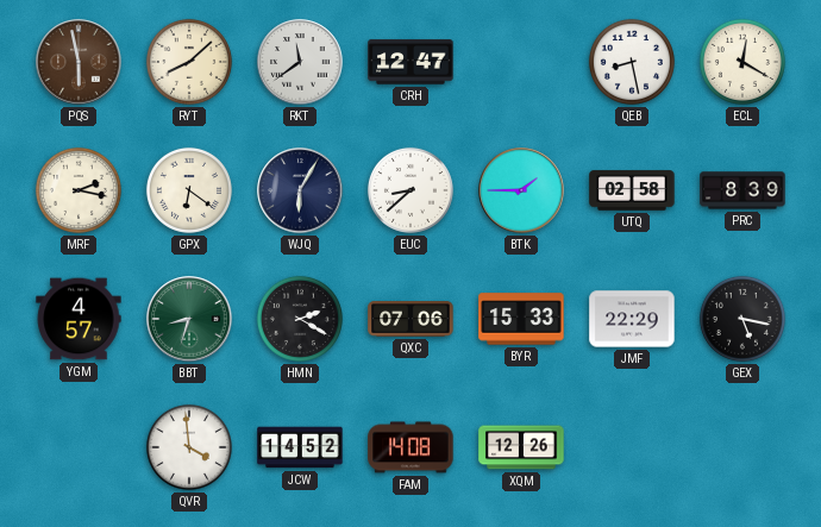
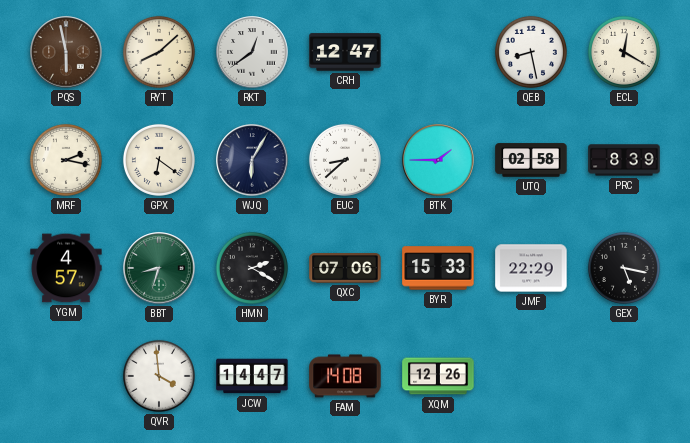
RKT: 11:39 -> 12:39 (252, 52)
JCW: 14:52 -> 14:47 (252, 376)
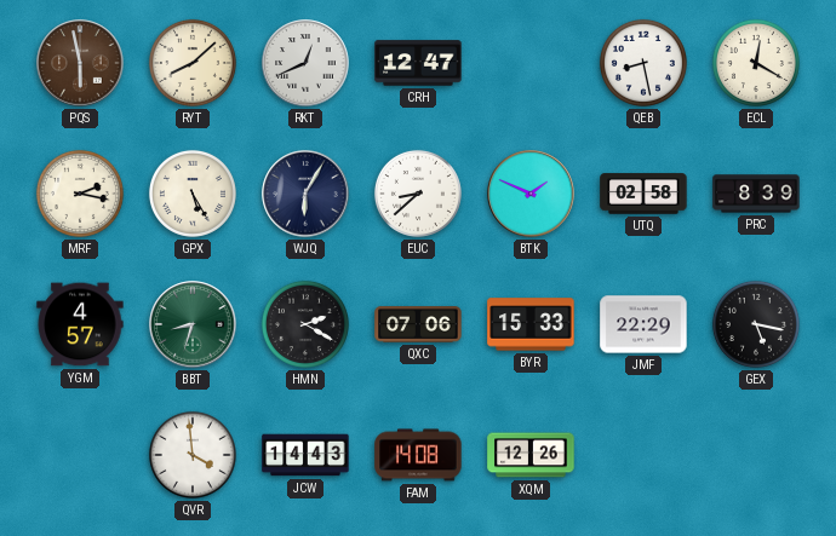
RKT: 12:39 -> 12:41 (305, 63)
GPX: 6:21 -> 5:25 (193, 194)
BTK: 1:45 -> 1:49 (531, 194)
JCW: 14:47 -> 14:43 (305, 455)
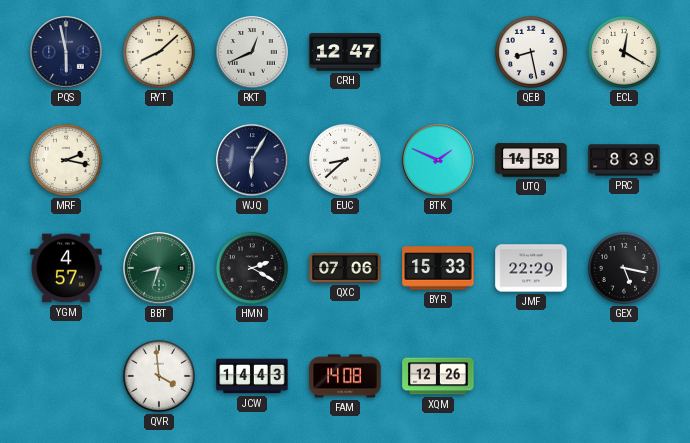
PQS dial: brown -> navy (66, 52)
GPX: 5:25 -> none (193, 194)
UTQ: 02:58 -> 14:58 (531, 160)
